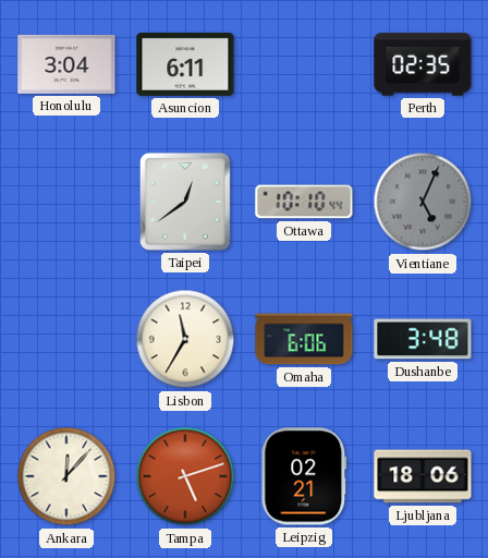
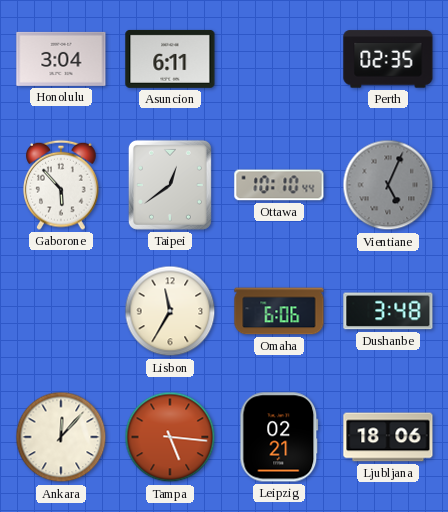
Gaborone: none -> 5:53 (61, 185)
Tampa: 5:12 -> 5:16 (170, 437)
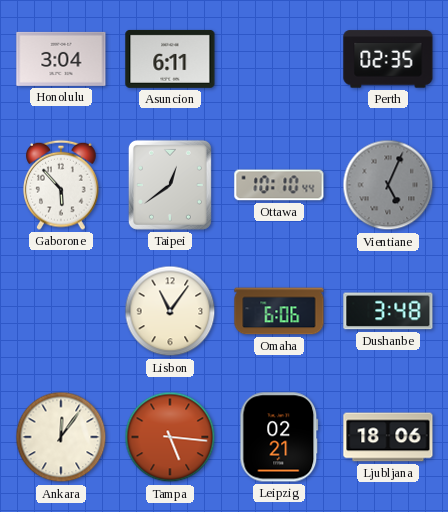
Lisbon: 11:35 -> 11:06 (170, 311)
Ankara: 12:07 -> 12:06 (61, 437)
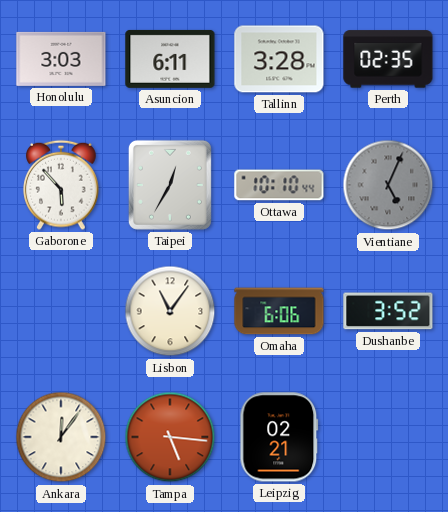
Honolulu: 3:04 -> 3:03 (61, 59)
Tallinn: none -> 3:28 (279, 59)
Taipei: 12:39 -> 12:35 (170, 185)
Dushanbe: 3:48 -> 3:52 (388, 311)
Ljubljana: 18:06 -> none (388, 437)
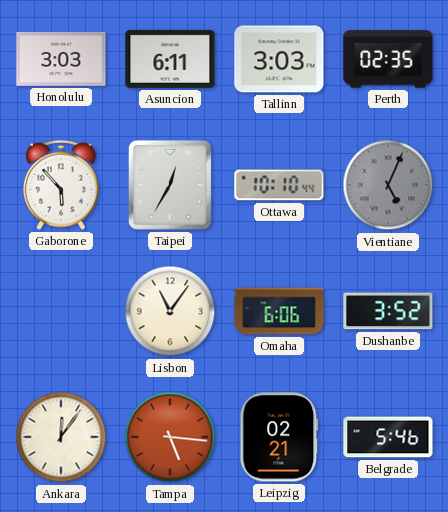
Tallinn: 3:28 -> 3:03 (279, 59)
Belgrade: none -> 5:46 (388, 437)
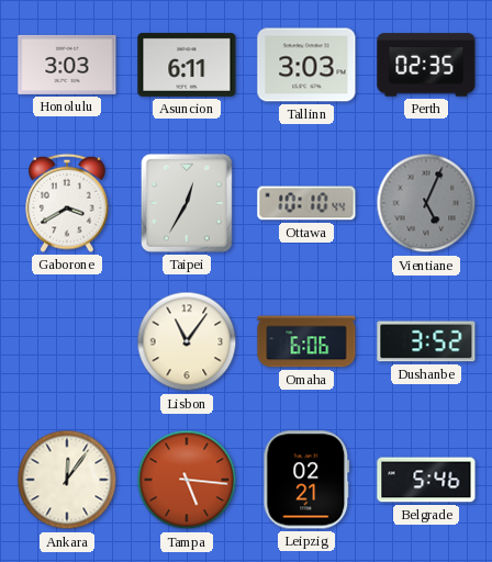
Gaborone: 5:53 -> 3:40 (67, 203)
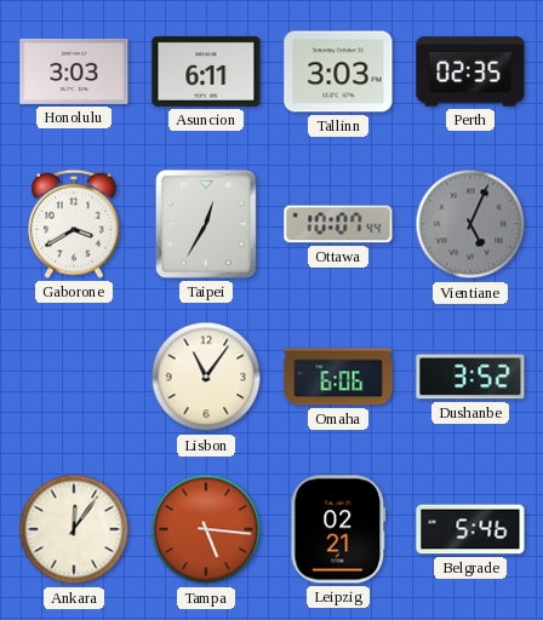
Ottawa: 10:10 -> 10:07 (338, 224)
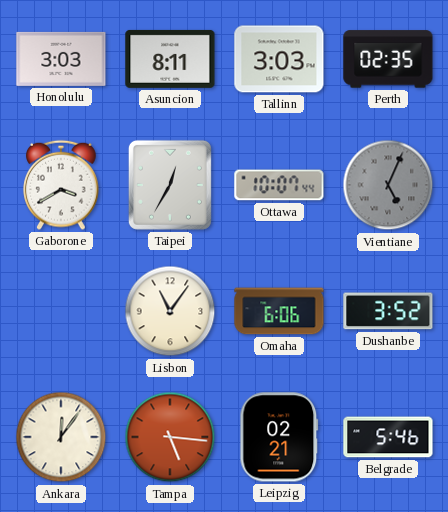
Asuncion: 6:11 -> 8:11 (170, 59)
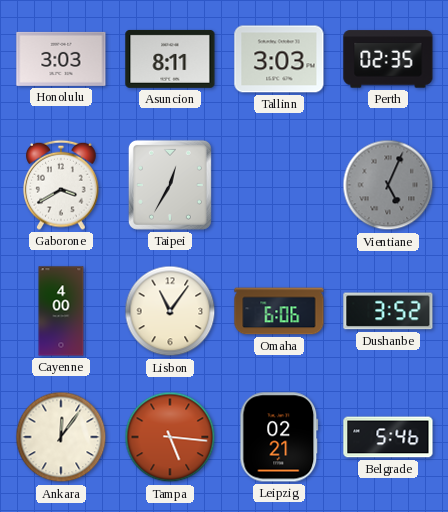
Ottawa: 10:07 -> none (279, 185)
Cayenne: none -> 4:00 (61, 311)
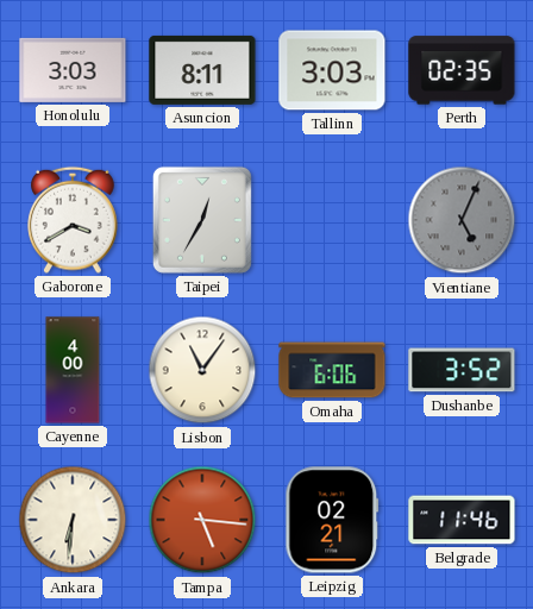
Ankara: 12:06 -> 6:31 (73, 520)
Belgrade: 5:46 -> 11:46 (462, 520)
